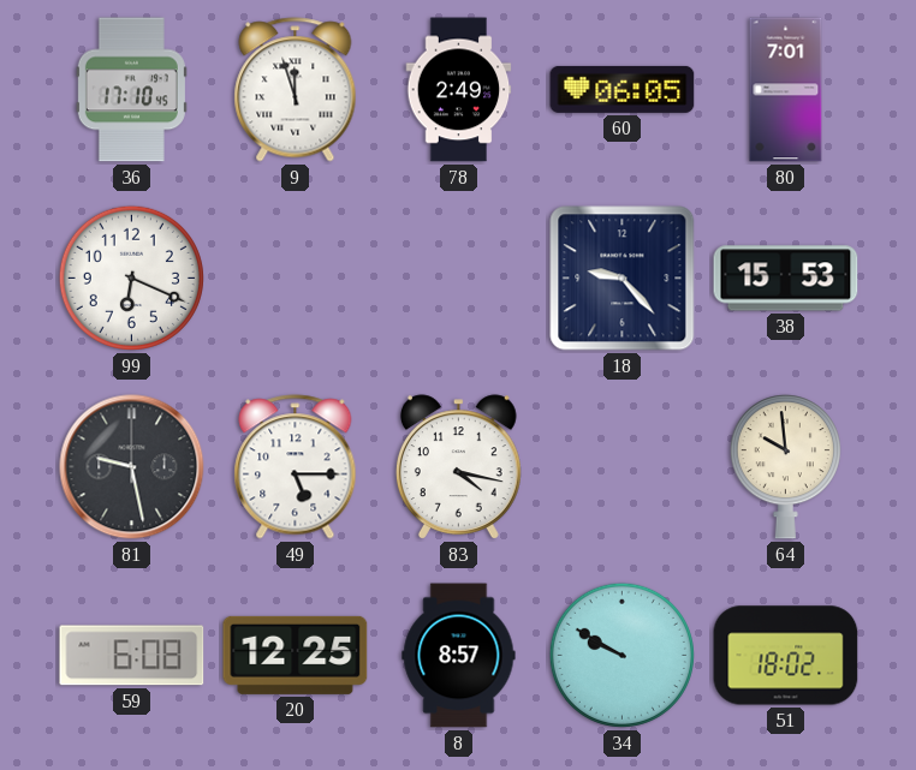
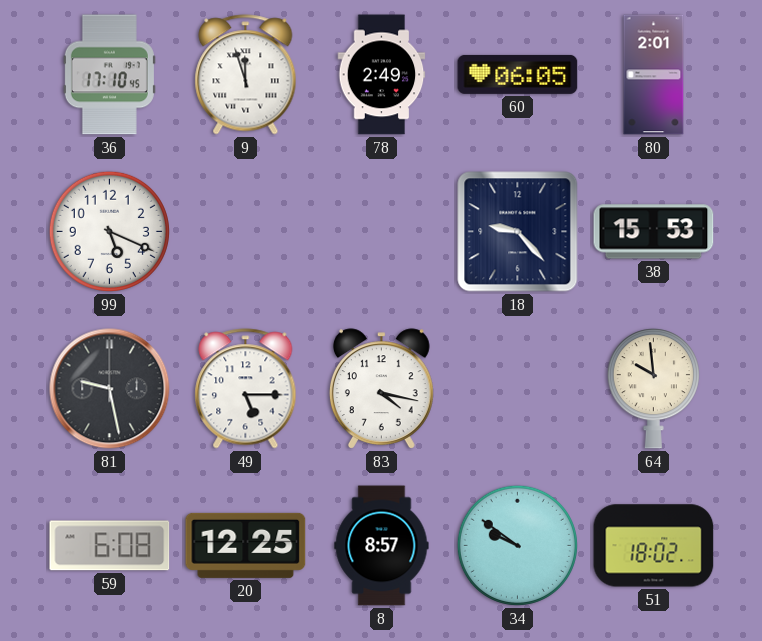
80: 7:01 -> 2:01 (654, 75)
99: 6:19 -> 5:19 (109, 231)
34: 9:50 -> 9:51 (517, 545)
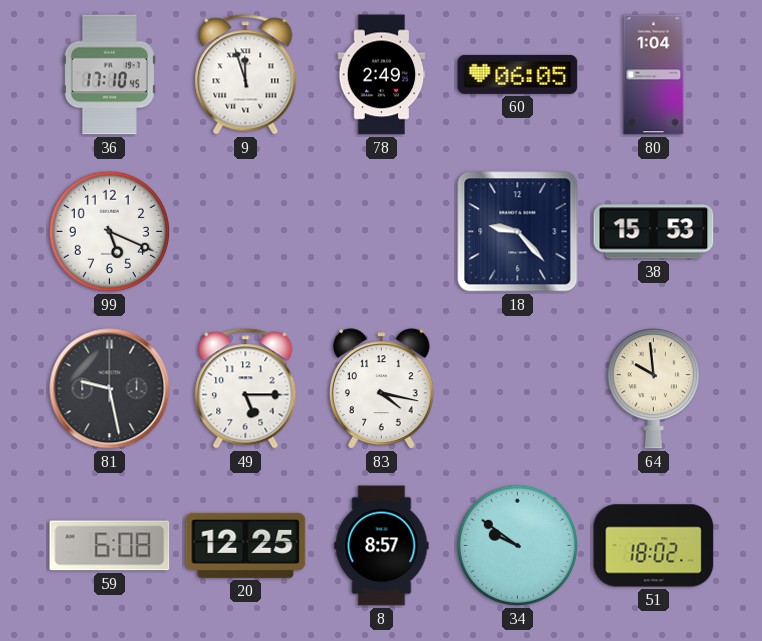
80: 2:01 -> 1:04 (654, 75)
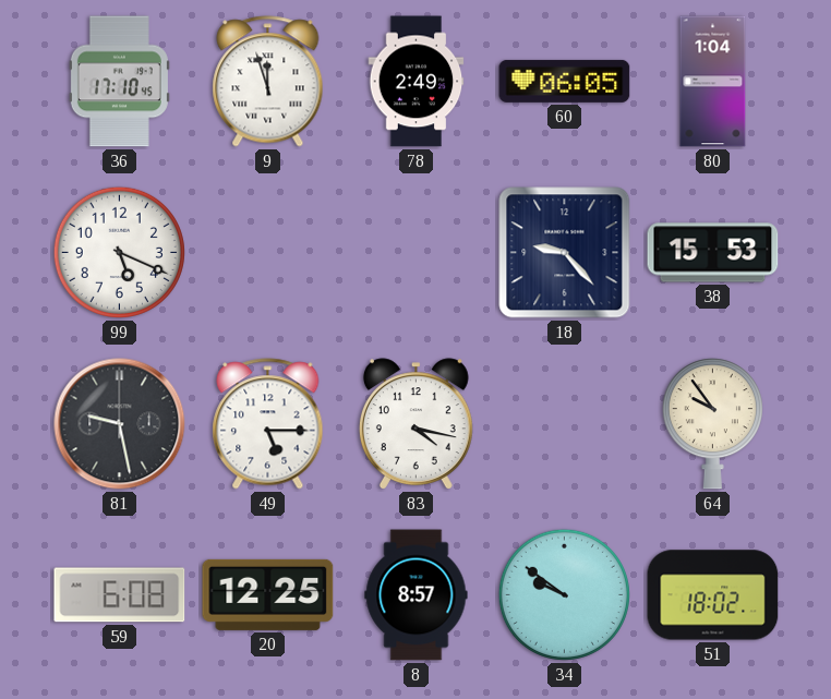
64: 9:59 -> 9:54 (712, 424)
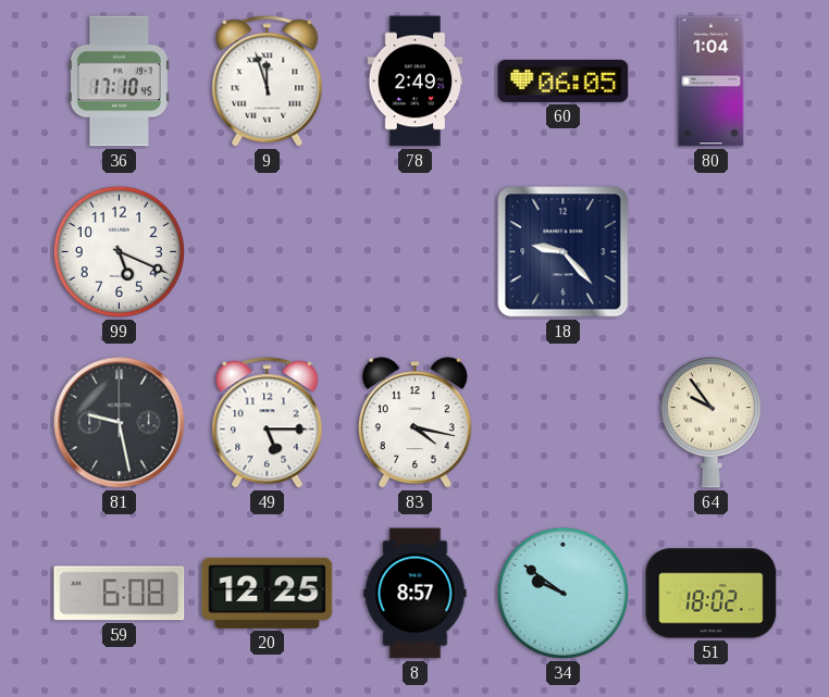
38: 15:53 -> none (713, 253)
